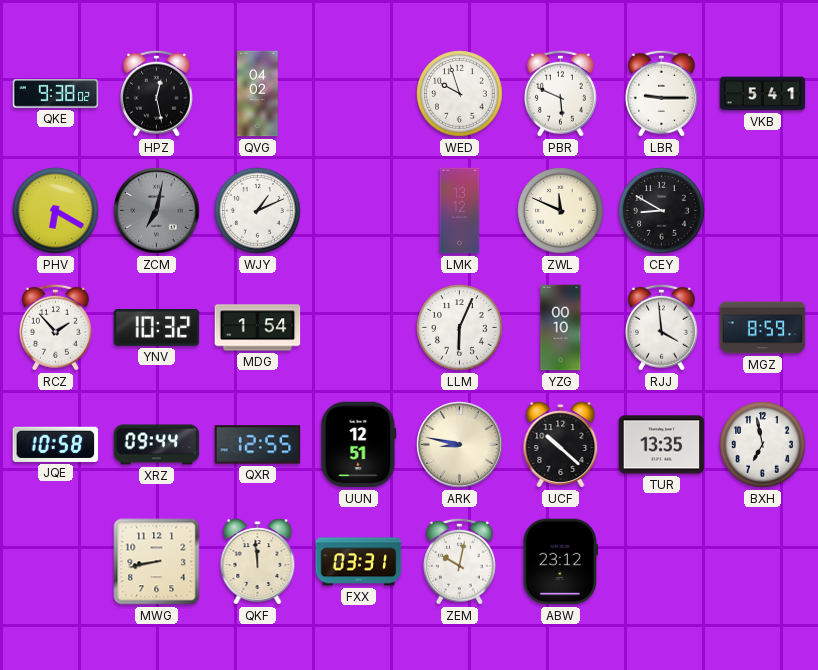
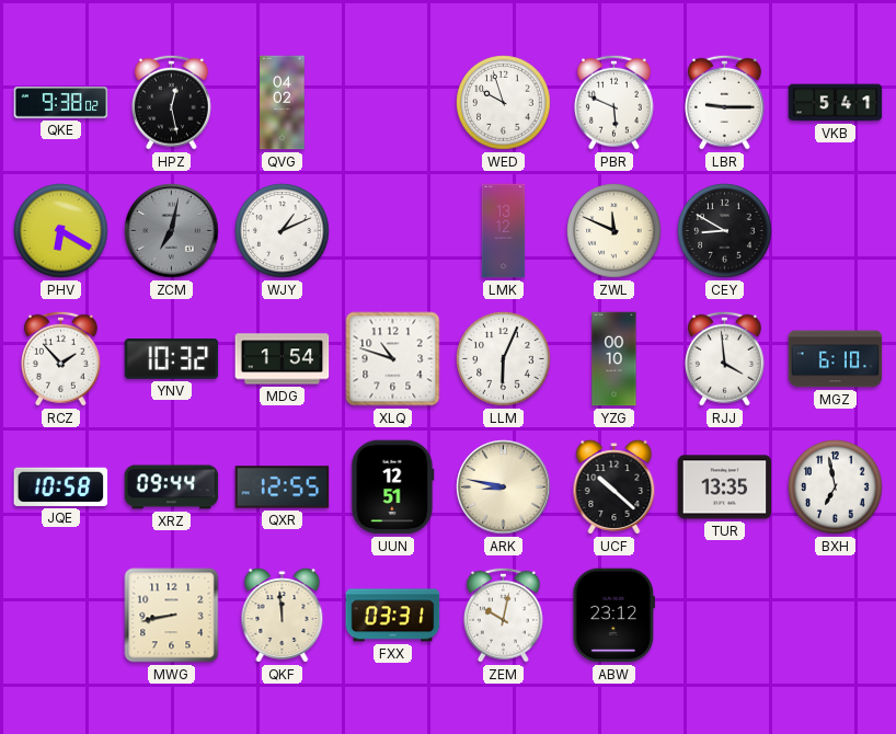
XLQ: none -> 10:48 (393, 359)
MGZ: 8:59 -> 6:10 (836, 359)
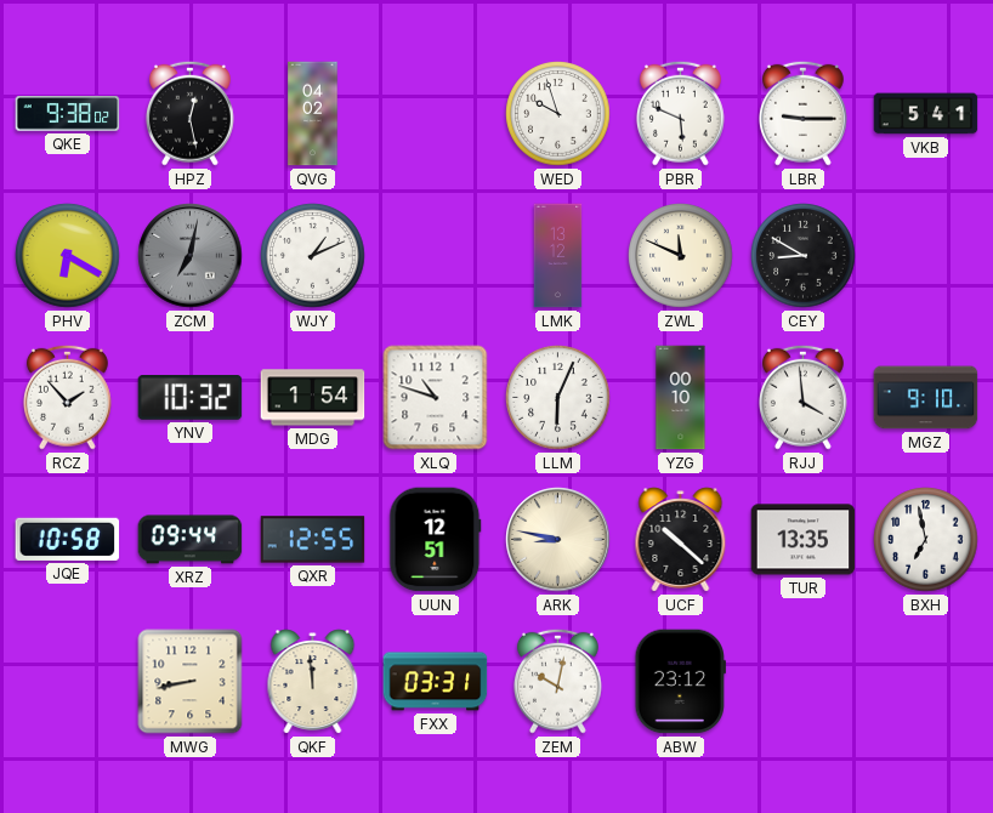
MGZ: 6:10 -> 9:10 (926, 398)
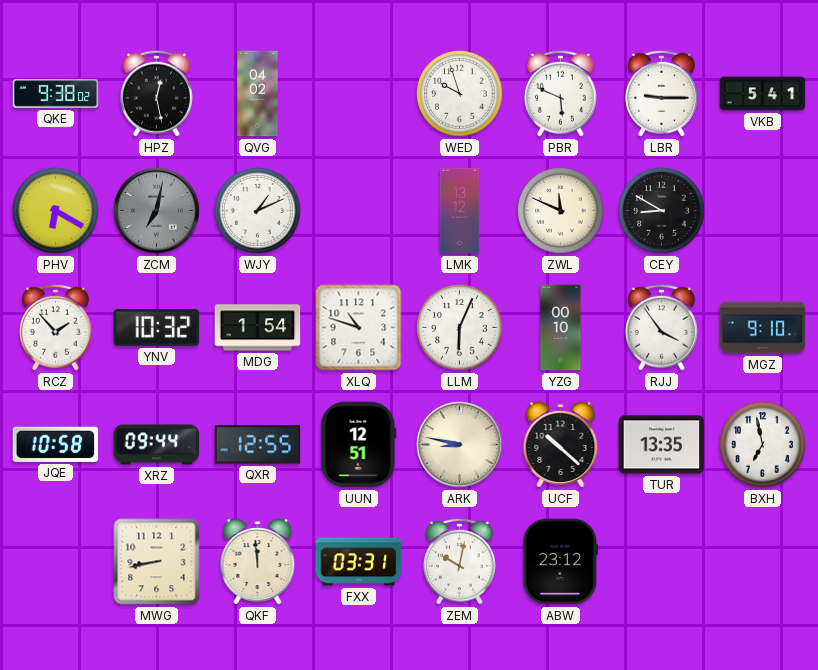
RJJ: 3:59 -> 3:54 (661, 327)
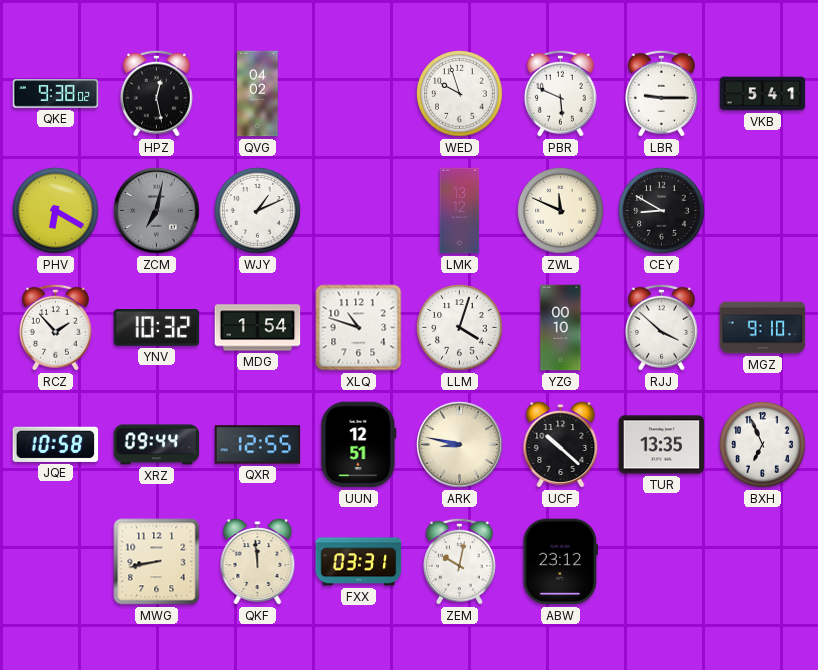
LLM: 6:04 -> 4:03 (460, 328)
RJJ: 3:54 -> 3:52 (661, 327)
BXH: 6:58 -> 6:56 (763, 445)
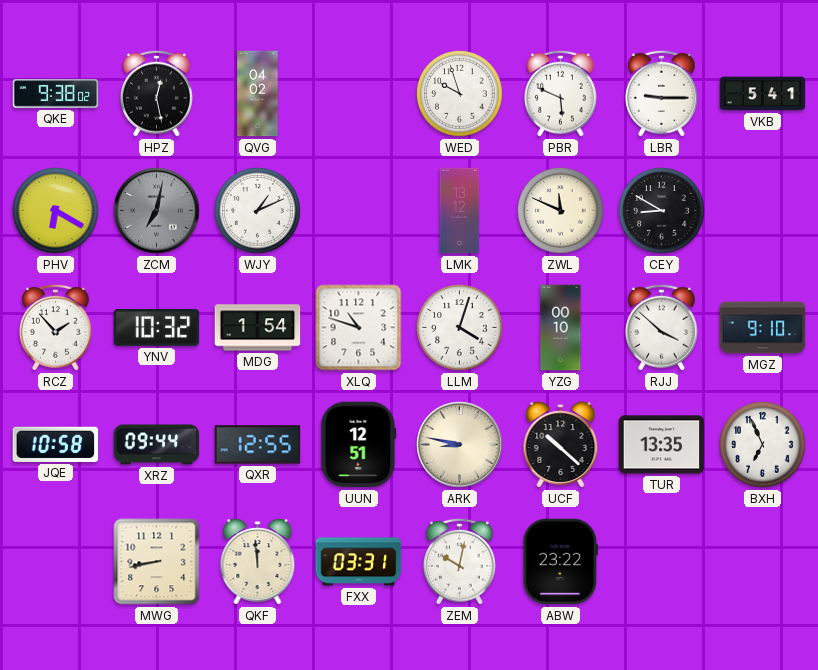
ABW: 23:12 -> 23:22 (560, 562)
